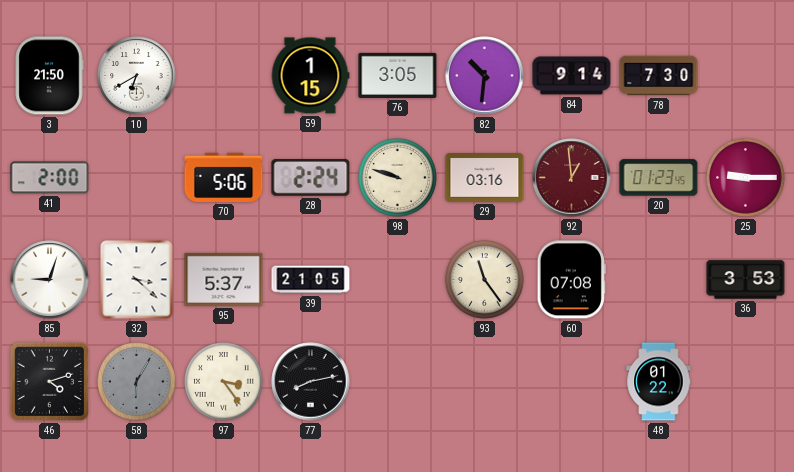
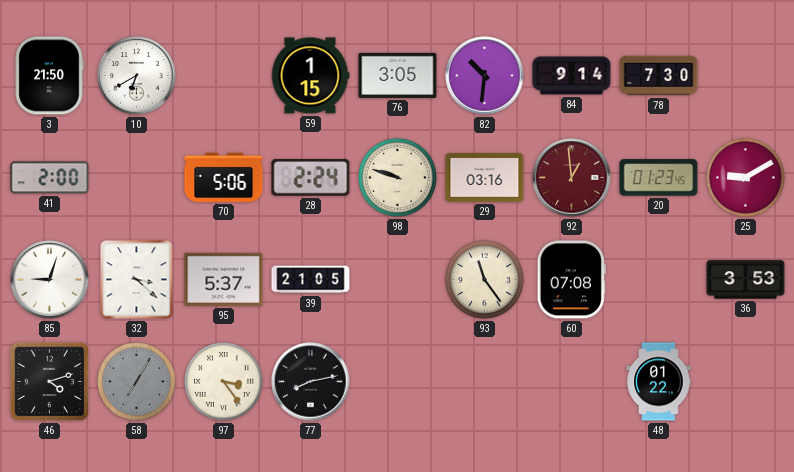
25: 9:15 -> 9:10 (746, 178)
58: 6:05 -> 7:05 (137, 382)
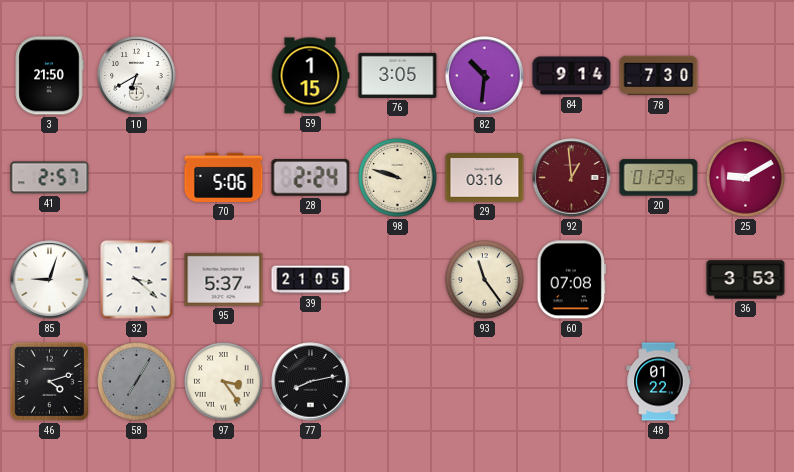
41: 2:00 -> 2:57 (50, 178)
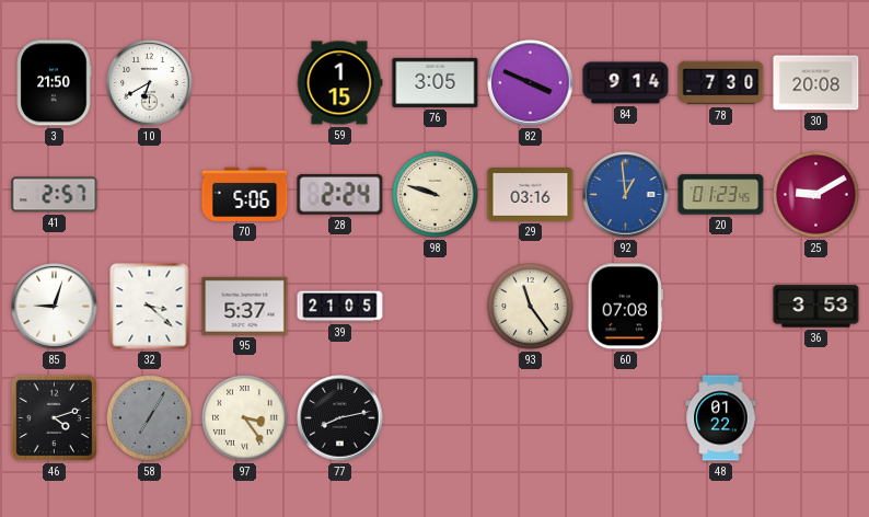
82: 10:31 -> 3:49 (531, 83)
30: none -> 20:08 (816, 83)
92 dial: burgundy -> blue (626, 195)
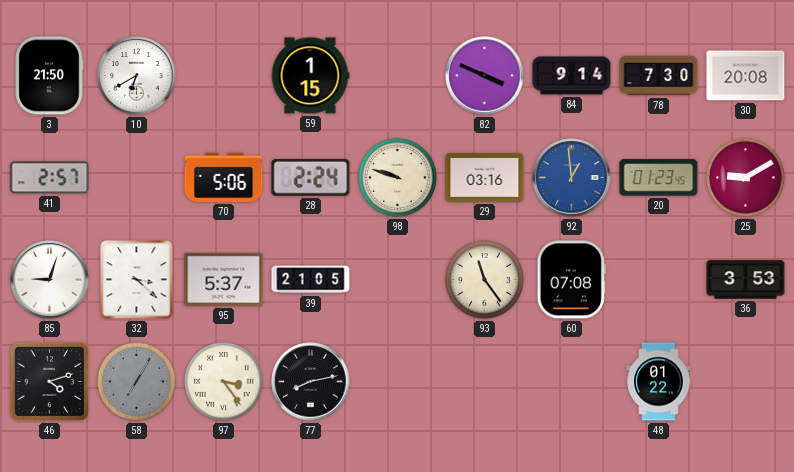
76: 3:05 -> none (436, 82)
